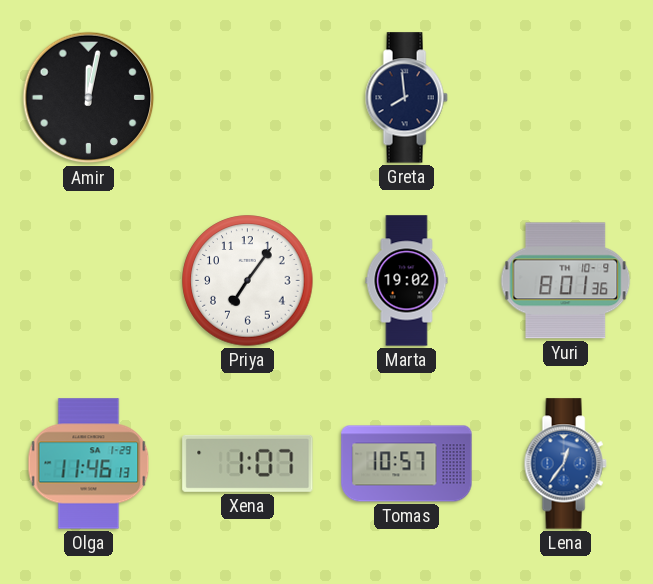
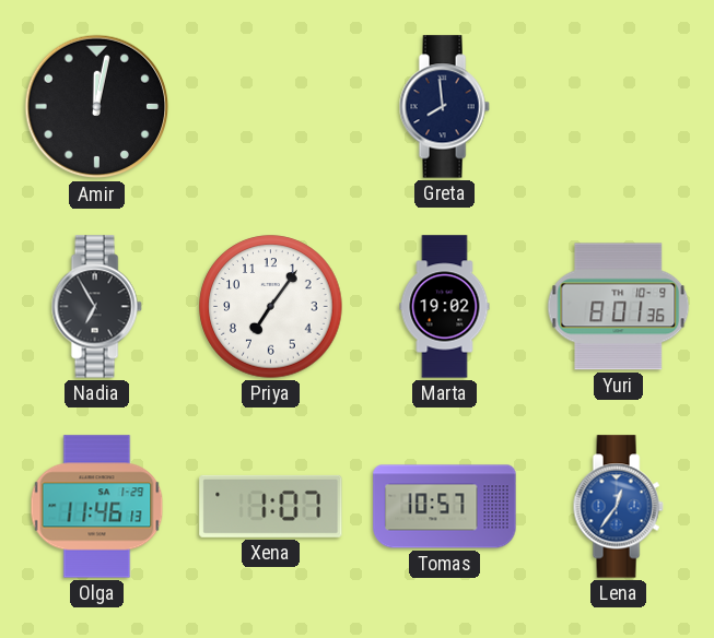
Nadia: none -> 6:55 (96, 307)
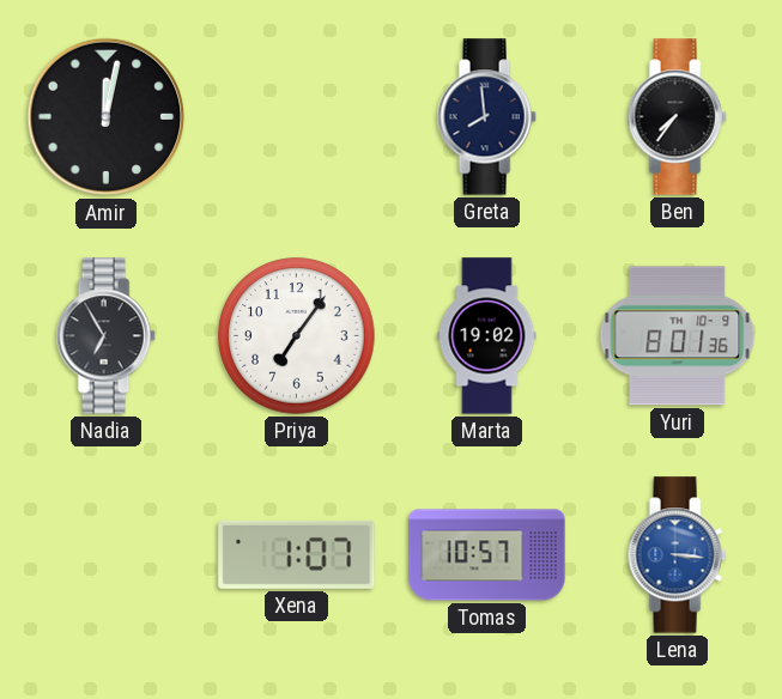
Ben: none -> 7:36 (677, 117)
Olga: 11:46 -> none (97, 507)
Lena: 12:36 -> 3:16 (677, 555)
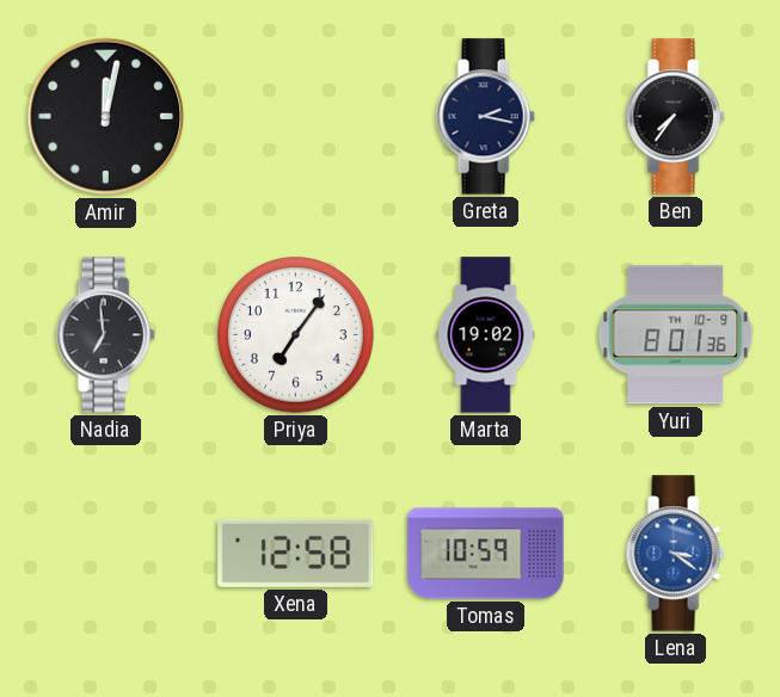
Greta: 7:59 -> 2:17 (485, 117)
Nadia: 6:55 -> 6:59 (105, 335)
Xena: 1:07 -> 12:58 (296, 553)
Tomas: 10:57 -> 10:59 (486, 554)
Lena: 3:16 -> 3:21 (675, 554)
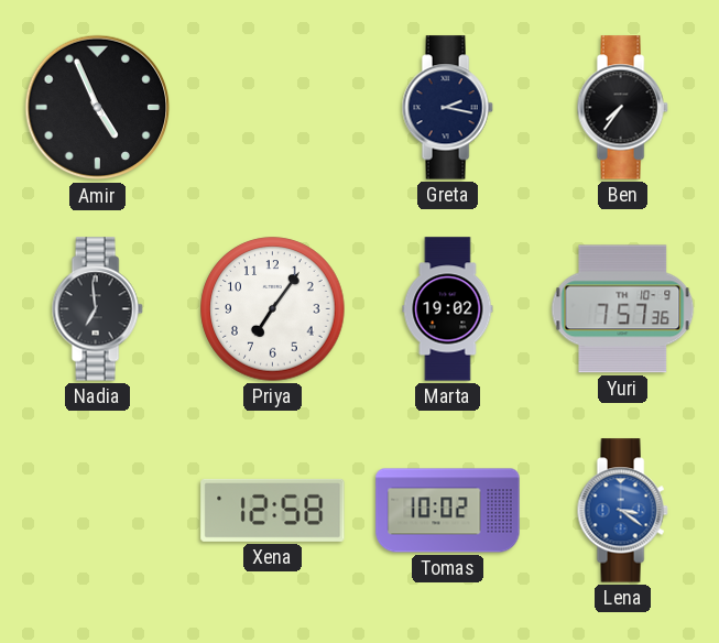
Amir: 12:02 -> 4:56 (98, 108)
Yuri: 8:01 -> 7:57 (623, 309)
Tomas: 10:59 -> 10:02 (448, 511)
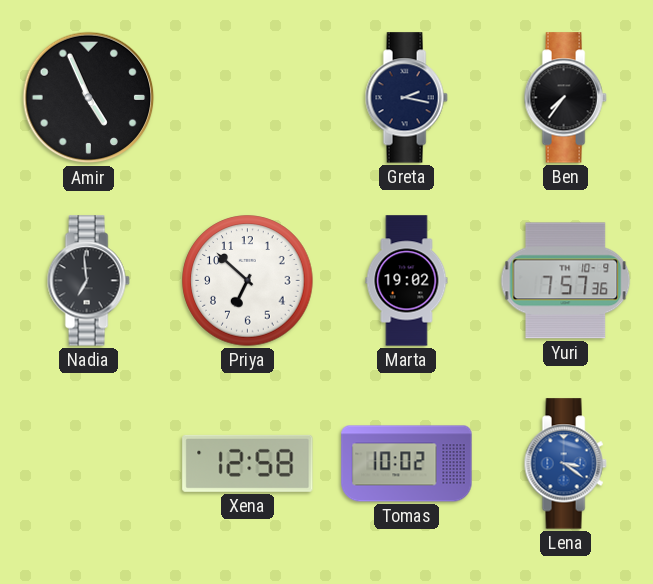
Priya: 7:06 -> 6:52 (248, 281)
